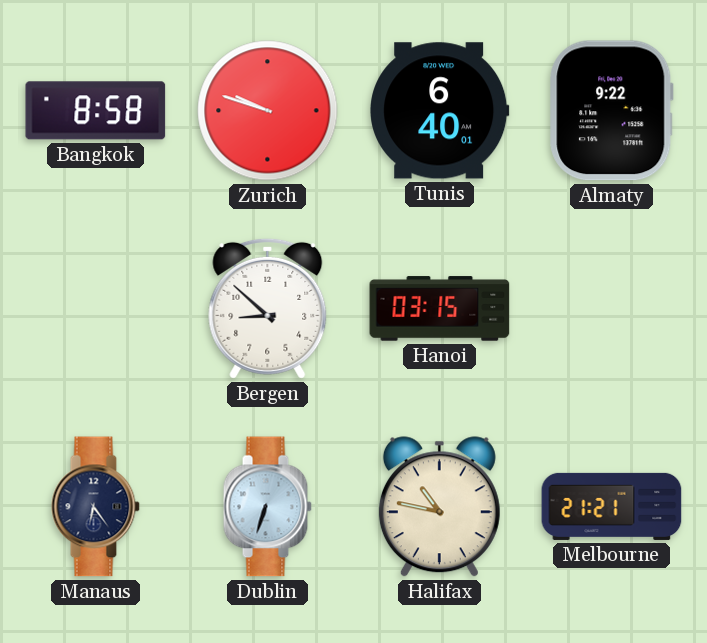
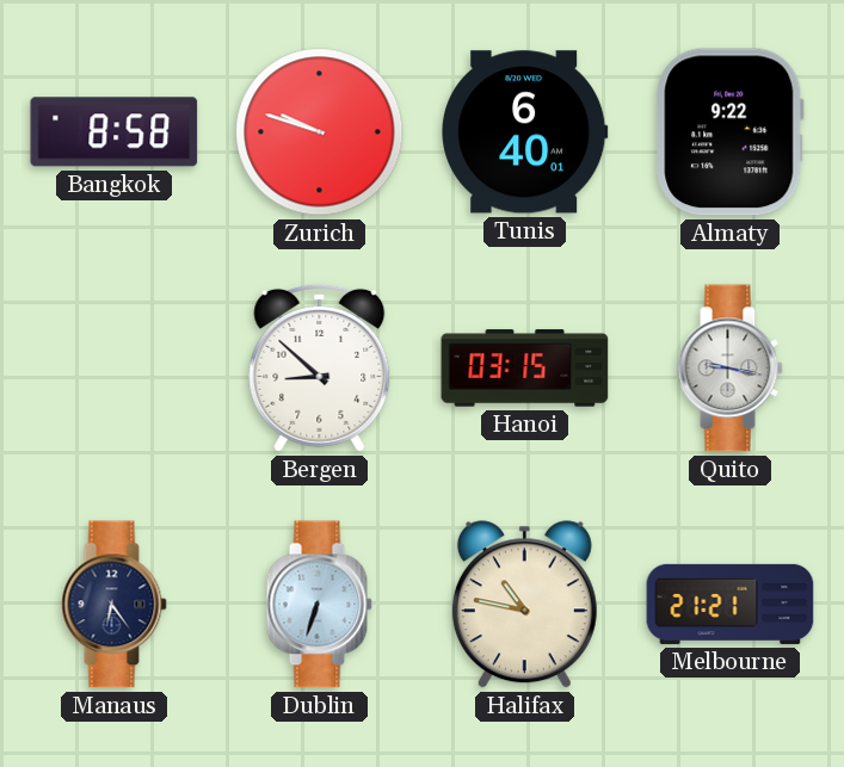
Quito: none -> 9:17 (729, 369)
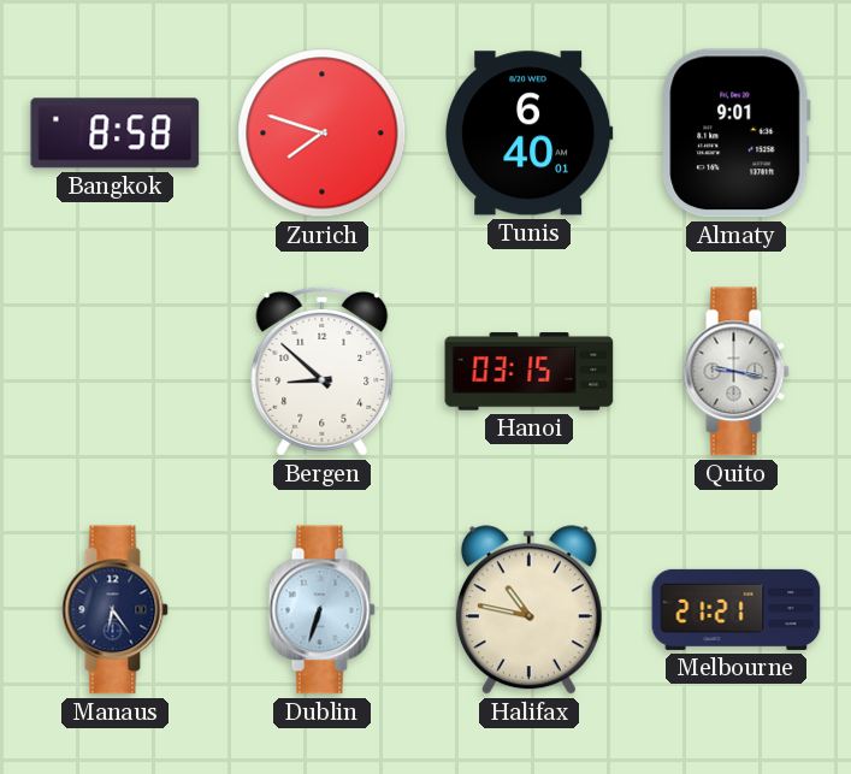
Zurich: 9:48 -> 7:48 (323, 134)
Almaty: 9:22 -> 9:01 (737, 134)
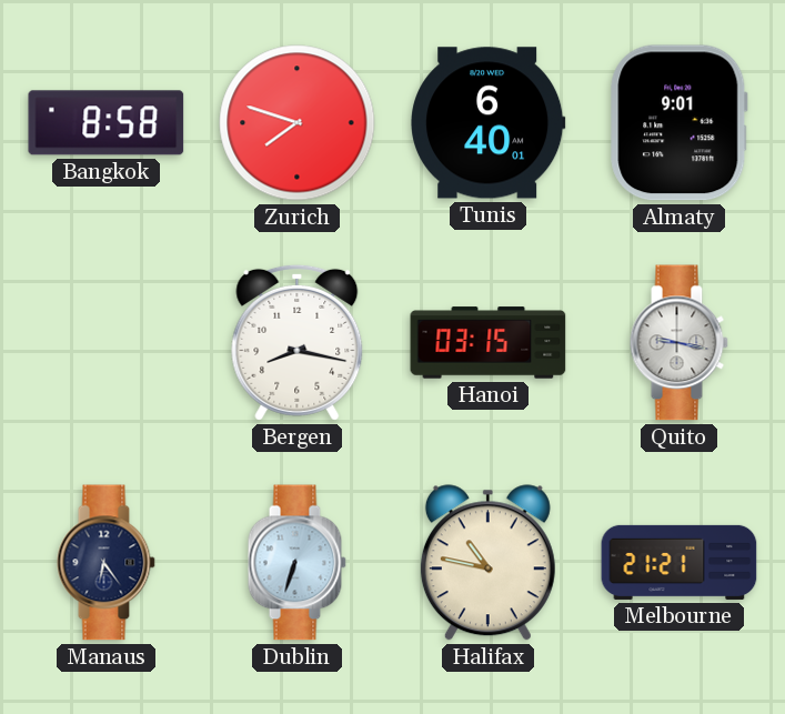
Bergen: 8:52 -> 8:17 (298, 342)
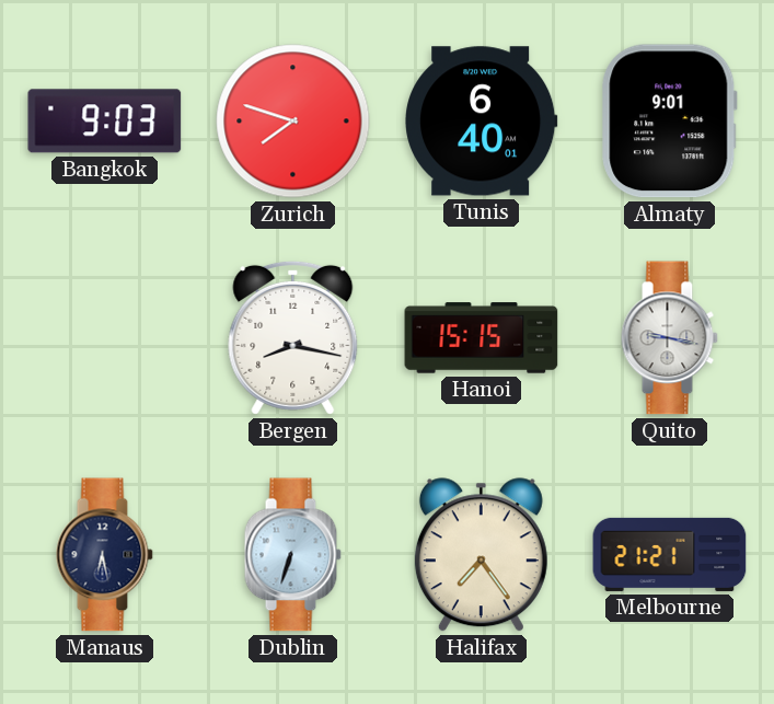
Bangkok: 8:58 -> 9:03 (105, 122)
Hanoi: 03:15 -> 15:15 (482, 338)
Manaus: 6:24 -> 6:28 (104, 555)
Halifax: 10:47 -> 7:24 (481, 555)
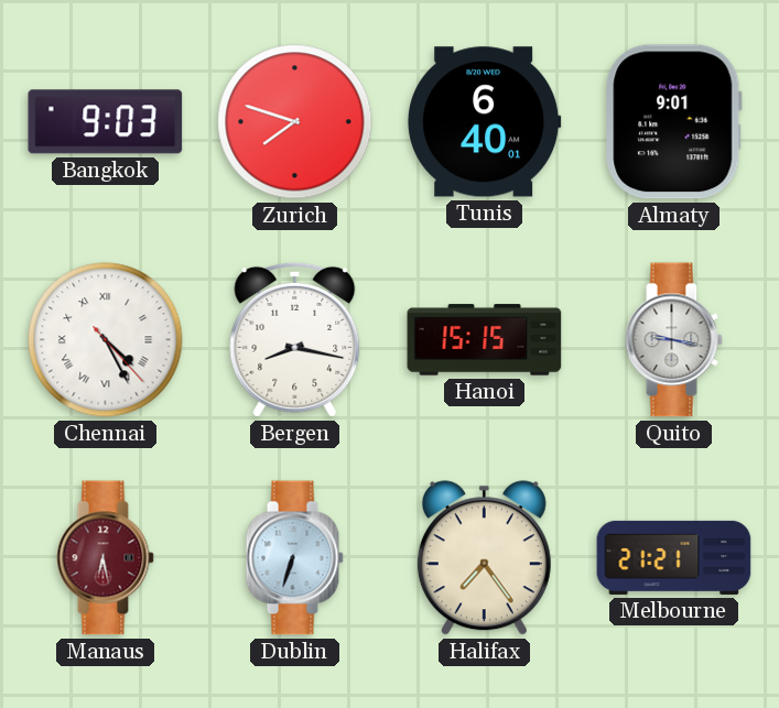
Chennai: none -> 4:25 (106, 340)
Manaus dial: navy -> burgundy (105, 558)
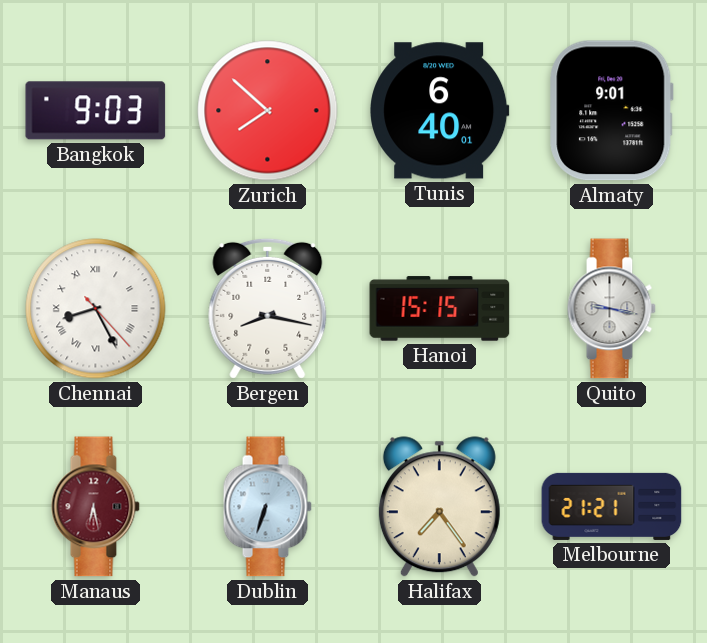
Zurich: 7:48 -> 7:52 (268, 111)
Chennai: 4:25 -> 8:25 (96, 309)
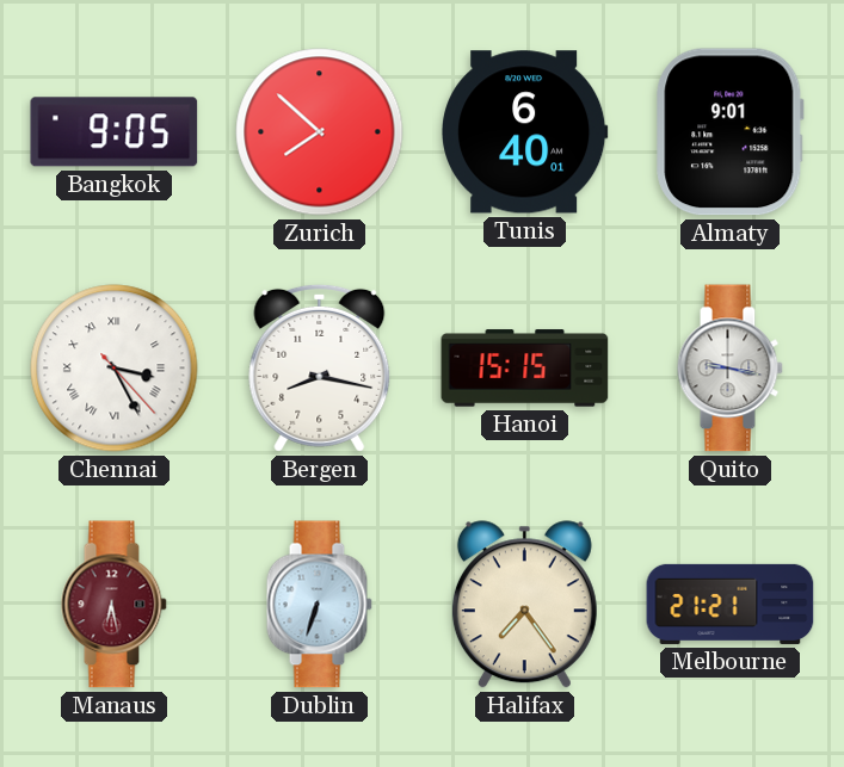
Bangkok: 9:03 -> 9:05 (115, 132)
Chennai: 8:25 -> 3:25 (115, 369)
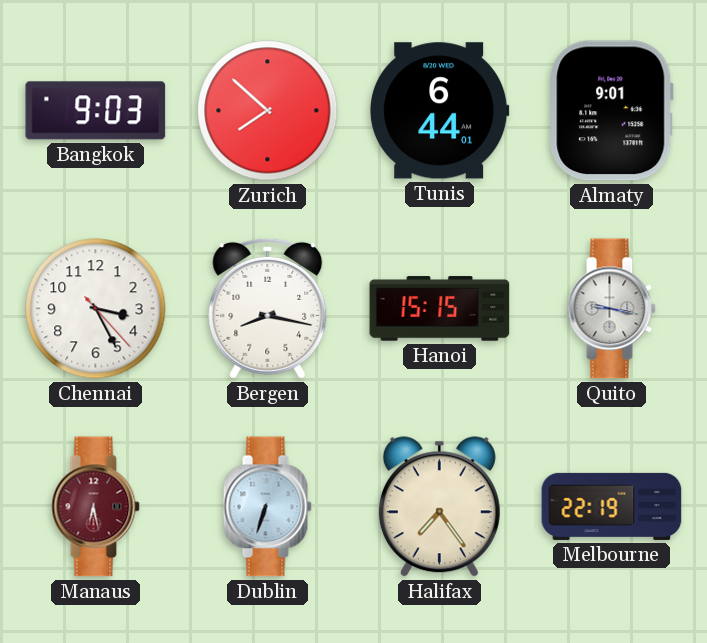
Bangkok: 9:05 -> 9:03 (96, 111)
Tunis: 6:40 -> 6:44 (440, 111)
Chennai numerals: Roman -> Arabic (96, 309)
Melbourne: 21:21 -> 22:19 (612, 506)
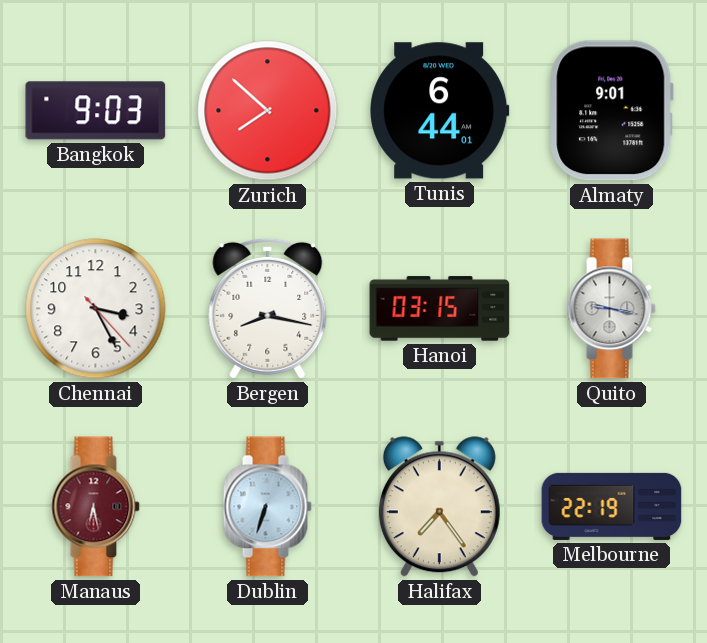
Hanoi: 15:15 -> 03:15 (440, 309)
